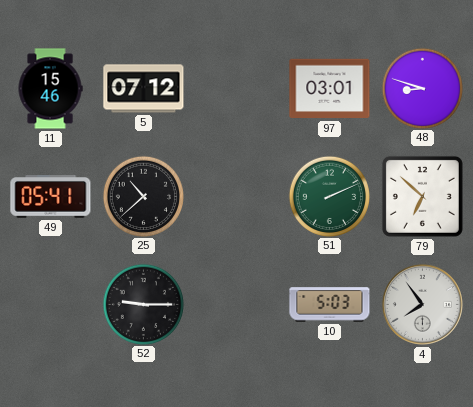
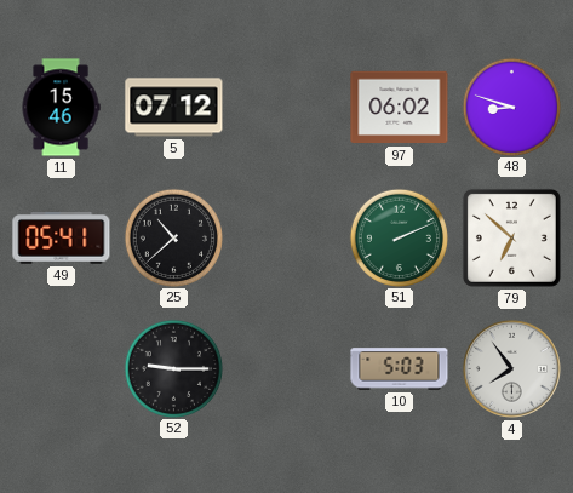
97: 03:01 -> 06:02 (400, 108)
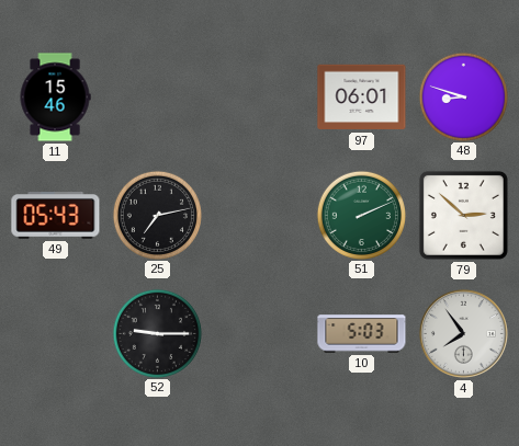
5: 07:12 -> none (174, 108)
97: 06:02 -> 06:01 (362, 98)
49: 05:41 -> 05:43 (56, 216)
25: 10:38 -> 7:13 (157, 215)
79: 6:52 -> 2:52 (463, 215)
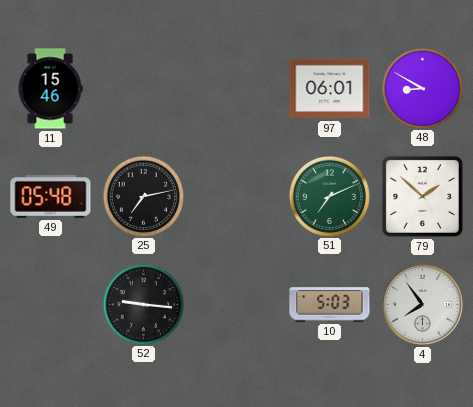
48: 8:48 -> 8:50 (422, 88)
49: 05:43 -> 05:48 (51, 197)
51: 2:11 -> 7:11 (329, 196)
79: 2:52 -> 1:52 (422, 196)
52: 9:15 -> 9:16 (143, 304)
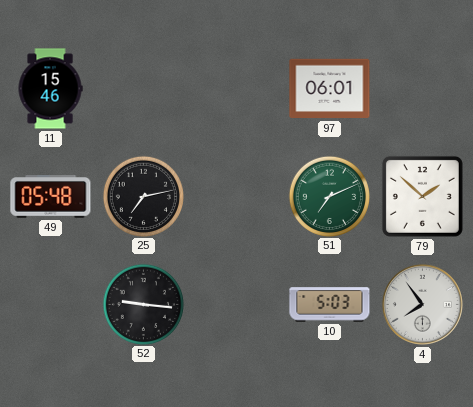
48: 8:50 -> none (422, 88)
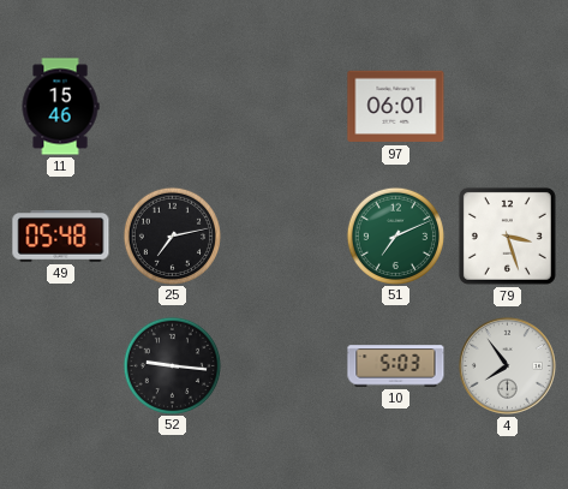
79: 1:52 -> 3:27 (507, 235)
